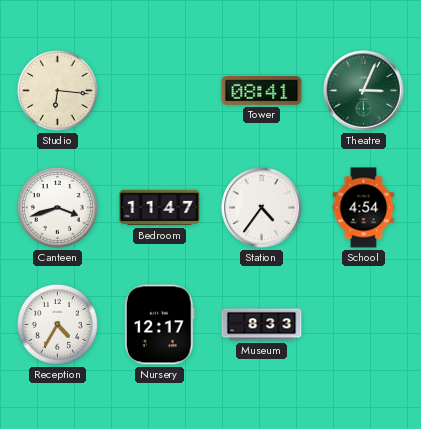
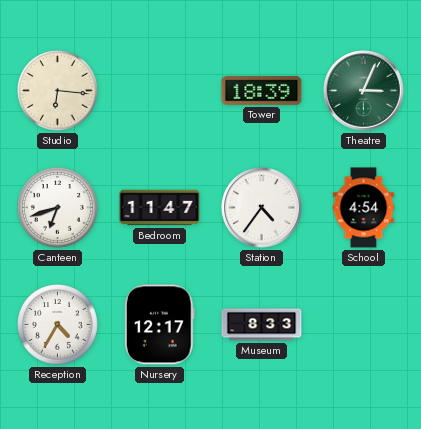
Tower: 08:41 -> 18:39 (262, 91)
Canteen: 3:42 -> 6:42 (57, 207)
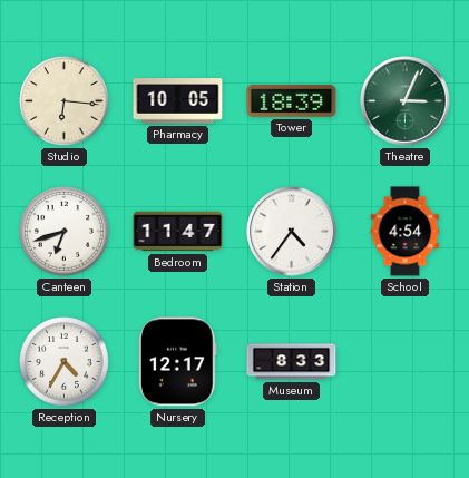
Pharmacy: none -> 10:05 (178, 101)
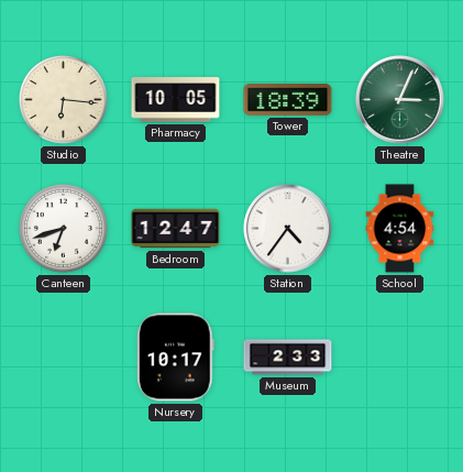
Bedroom: 11:47 -> 12:47 (176, 229)
Reception: 4:35 -> none (63, 361)
Nursery: 12:17 -> 10:17 (175, 358)
Museum: 8:33 -> 2:33 (288, 358)
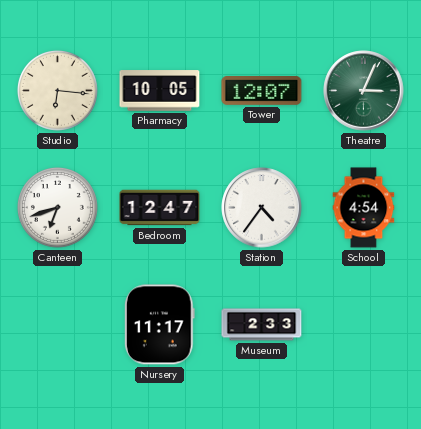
Tower: 18:39 -> 12:07 (262, 91)
Nursery: 10:17 -> 11:17 (159, 325)
